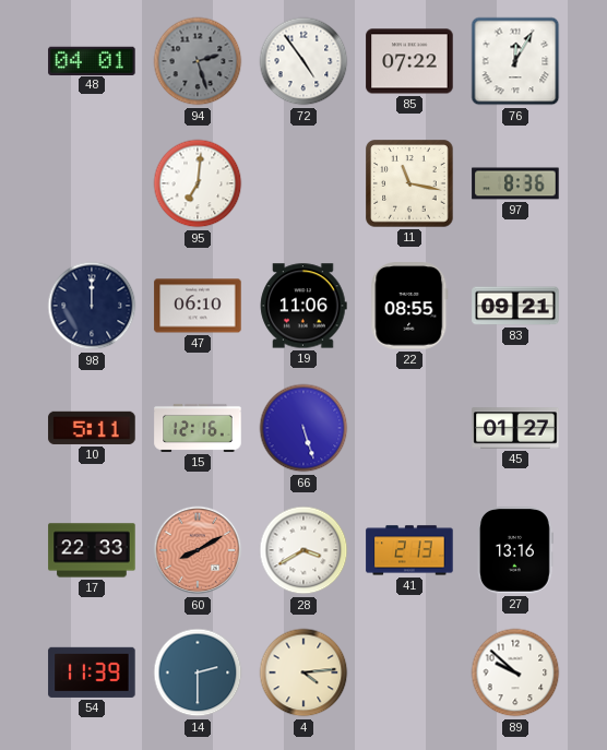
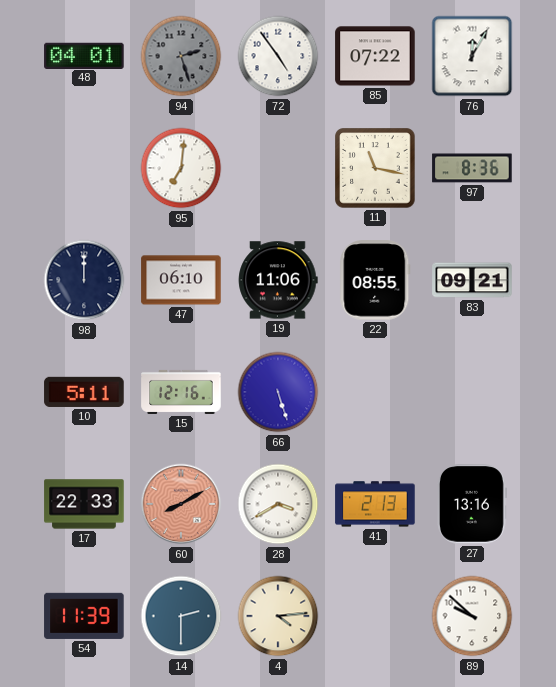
45: 01:27 -> none (515, 428)
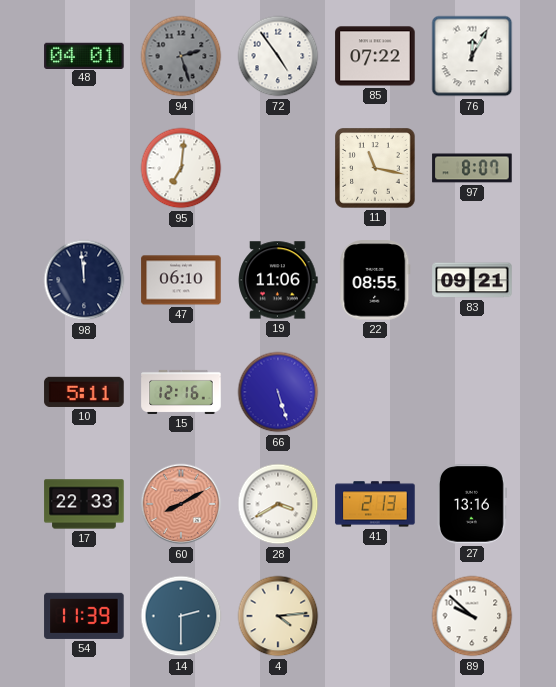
97: 8:36 -> 8:07 (472, 168)
98: 12:00 -> 11:59 (84, 280)
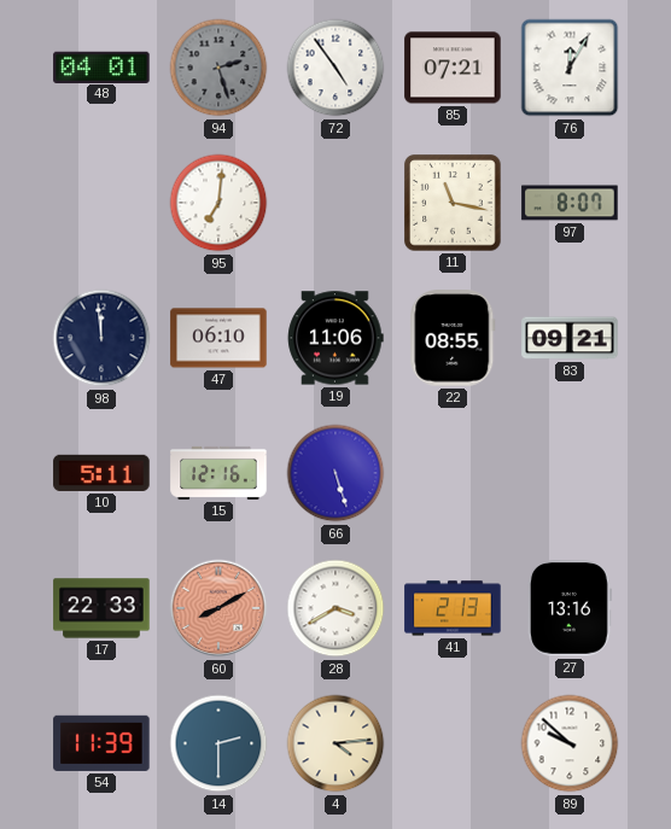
85: 07:22 -> 07:21 (453, 68)
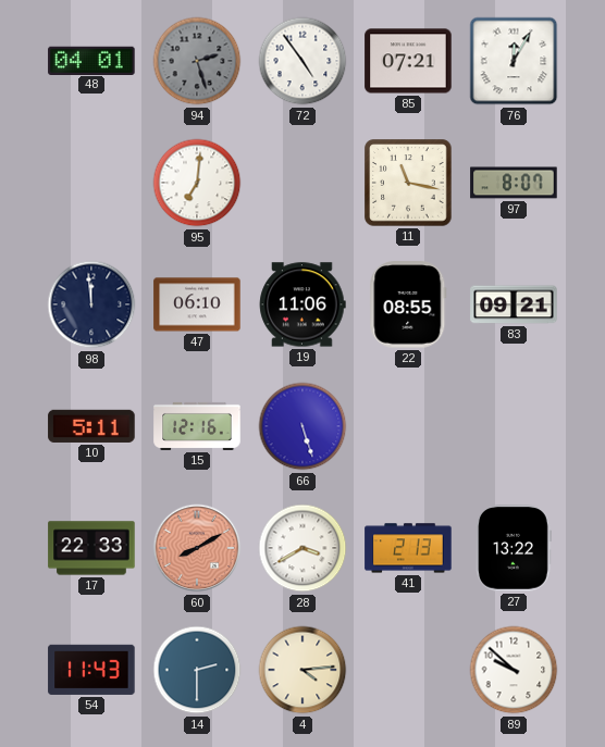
27: 13:16 -> 13:22 (514, 548)
54: 11:39 -> 11:43 (91, 670)
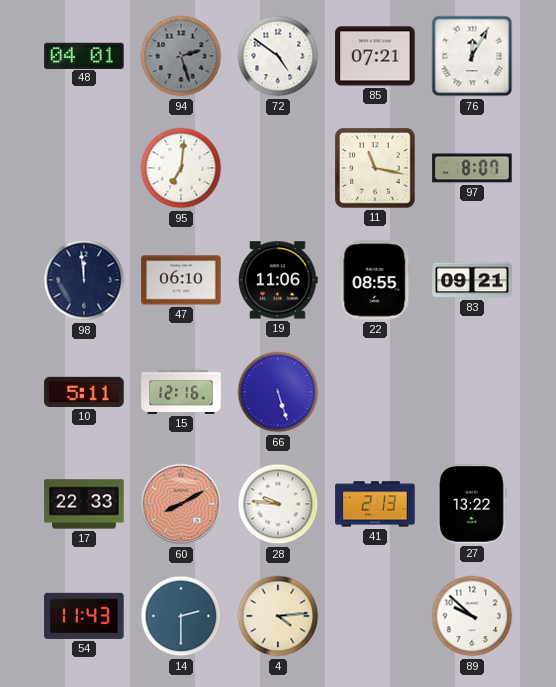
72: 4:54 -> 4:51 (278, 56)
28: 3:40 -> 9:46 (278, 504)
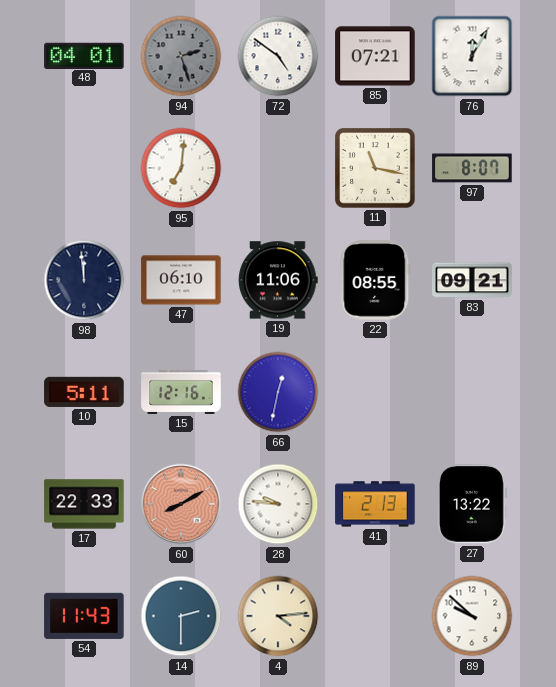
66: 5:27 -> 12:32 (278, 392)
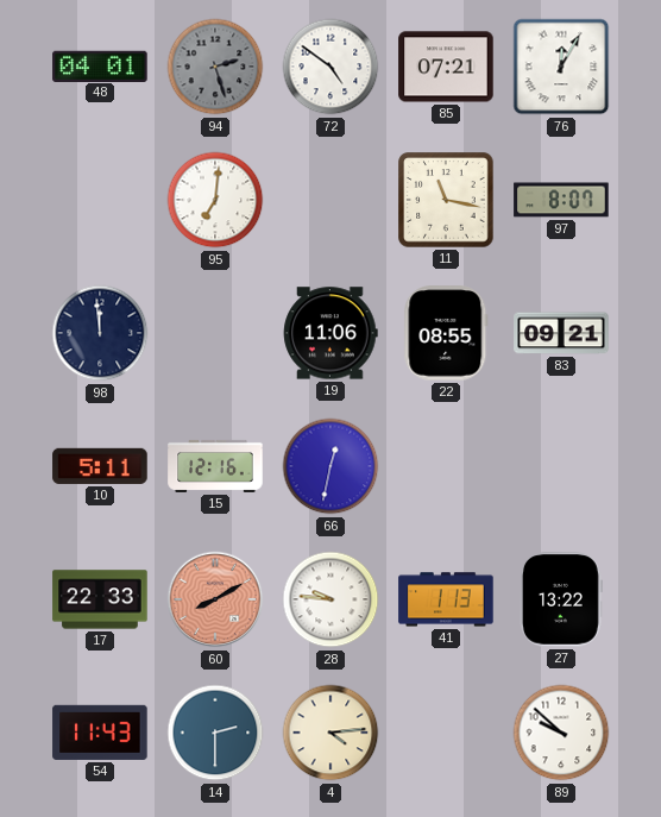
47: 06:10 -> none (181, 280)
41: 2:13 -> 1:13 (446, 599)
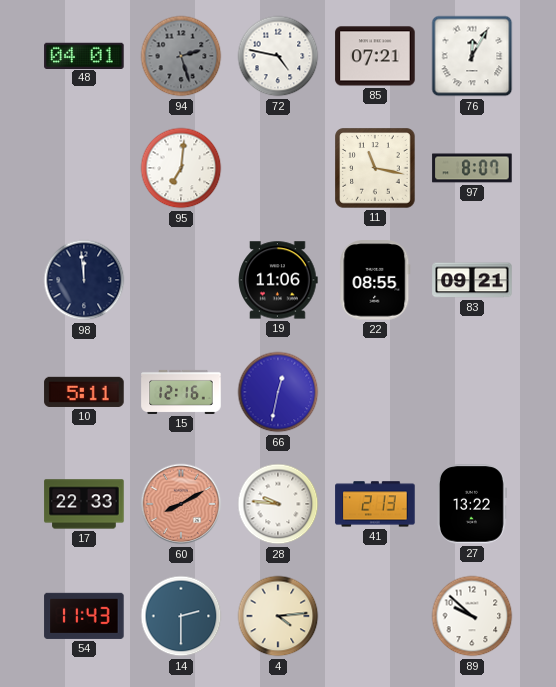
72: 4:51 -> 4:47 (278, 56)
41: 1:13 -> 2:13 (375, 504)
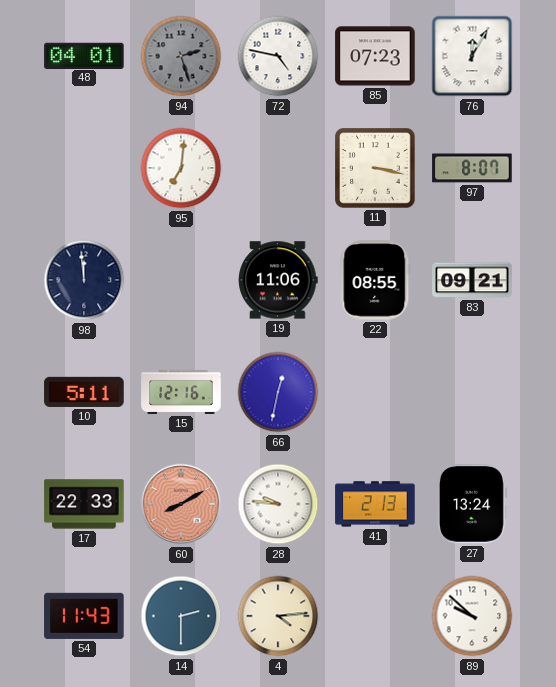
85: 07:21 -> 07:23 (375, 56)
11: 11:17 -> 3:17 (375, 168)
27: 13:22 -> 13:24 (472, 504)
